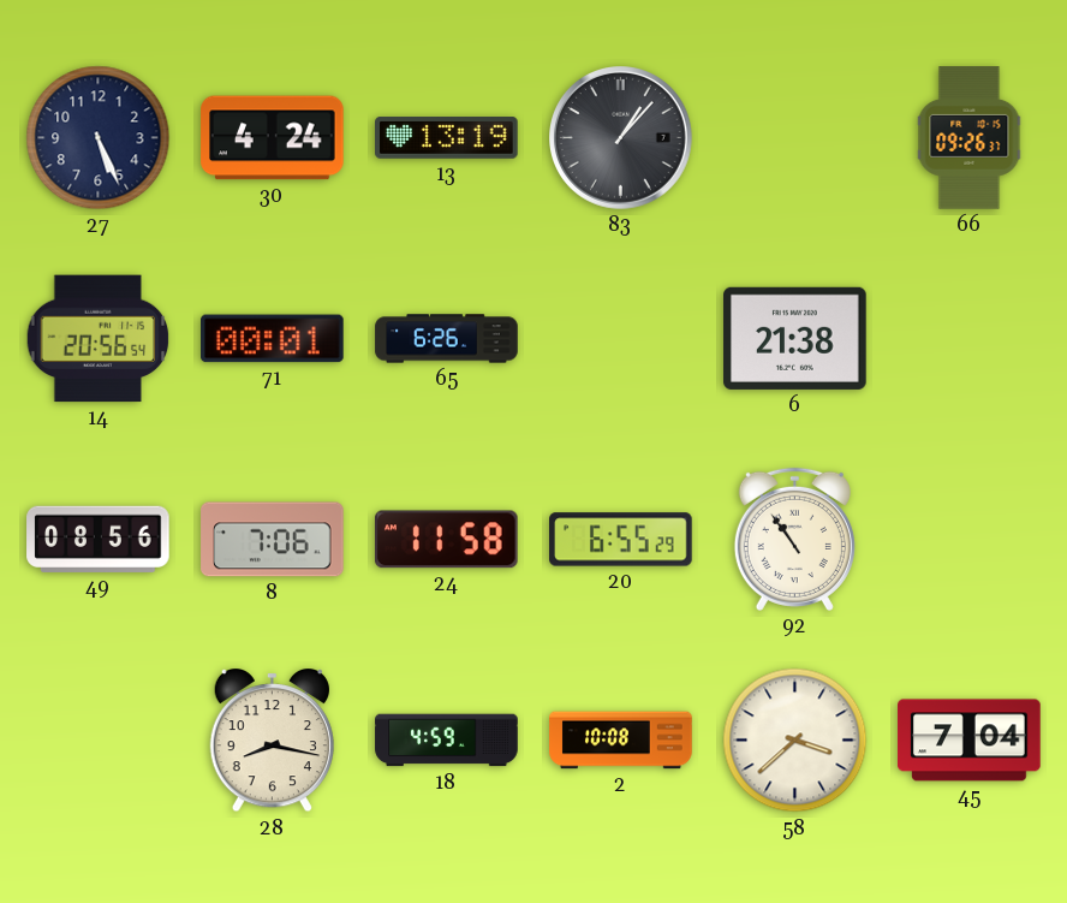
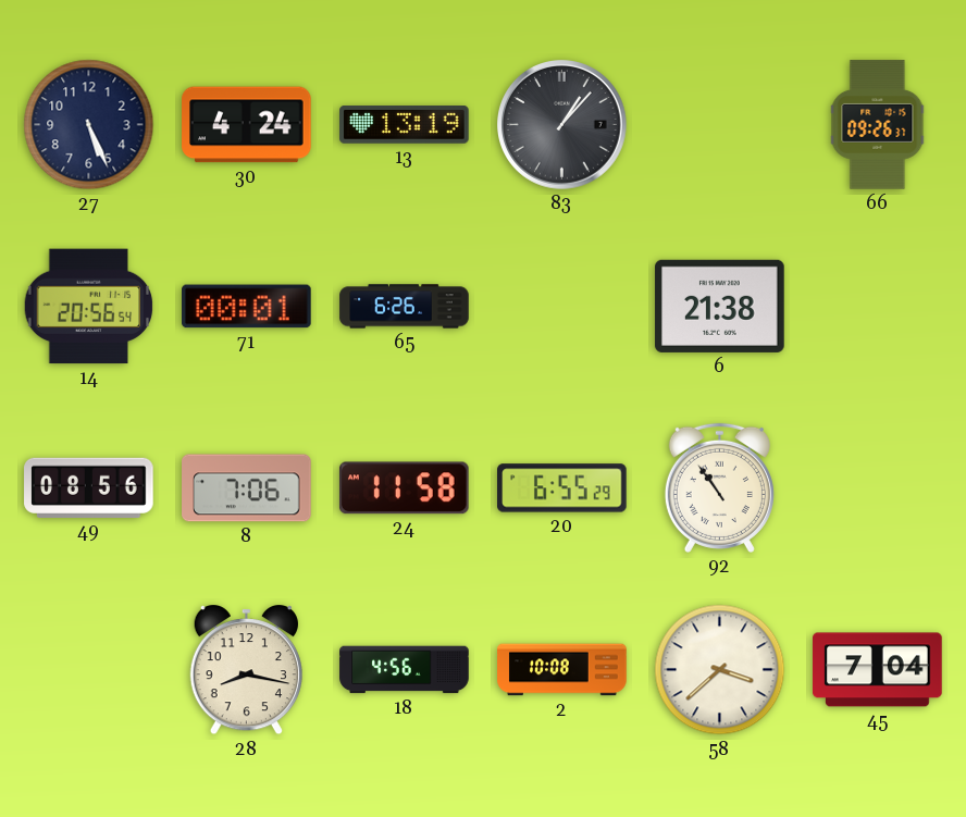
18: 4:59 -> 4:56 (405, 670)
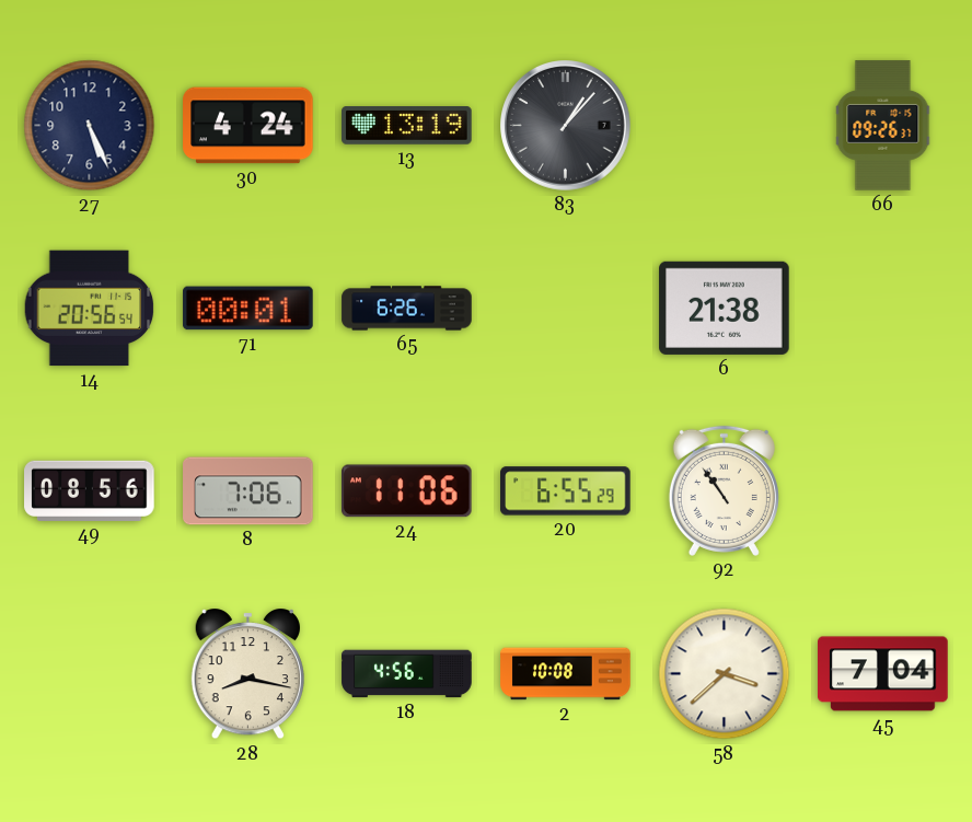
24: 11:58 -> 11:06 (406, 491)
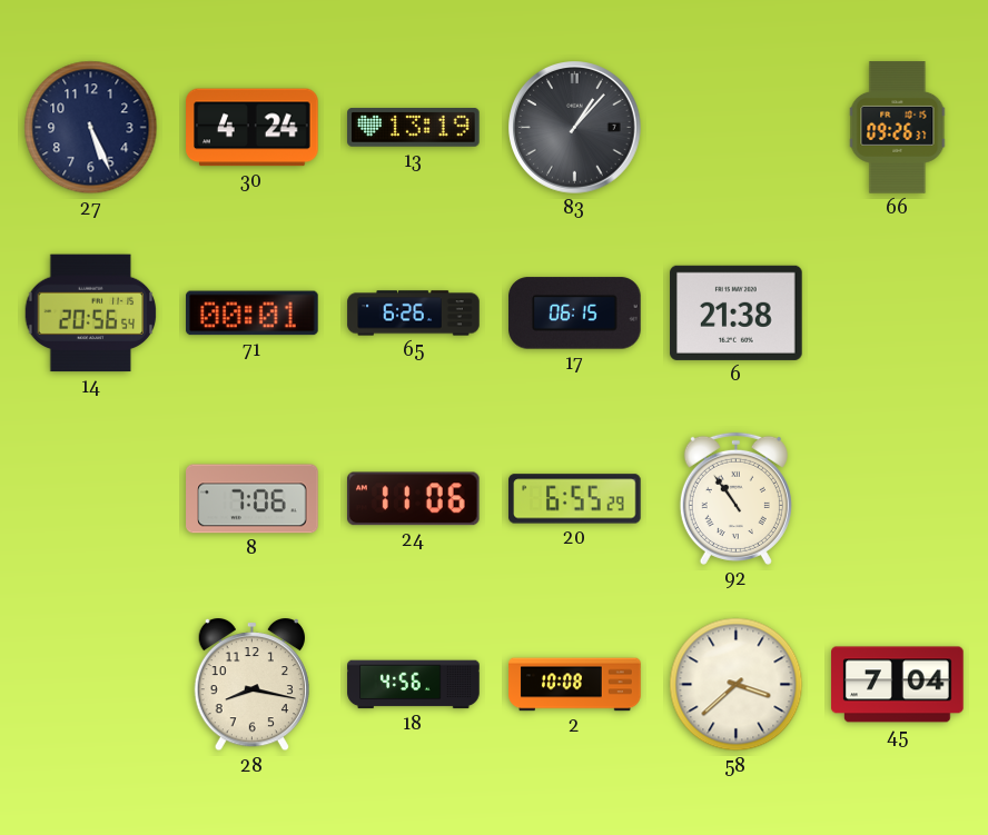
17: none -> 06:15 (575, 314)
49: 08:56 -> none (90, 490)
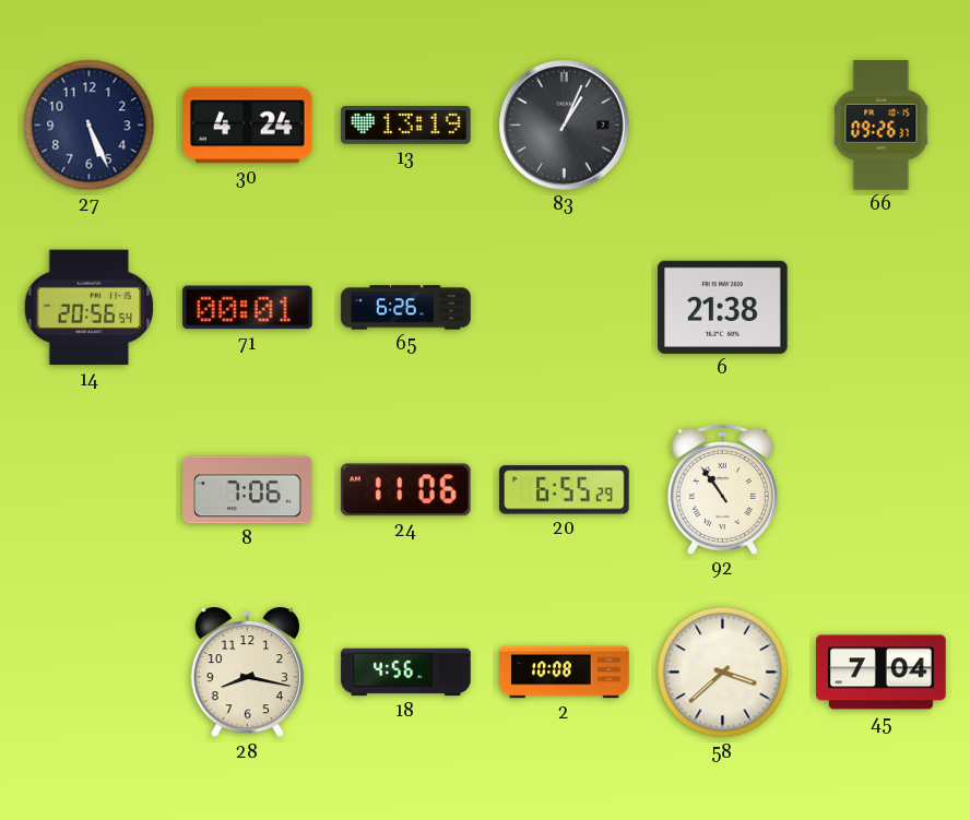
83: 1:07 -> 1:04 (565, 126)
17: 06:15 -> none (575, 314)
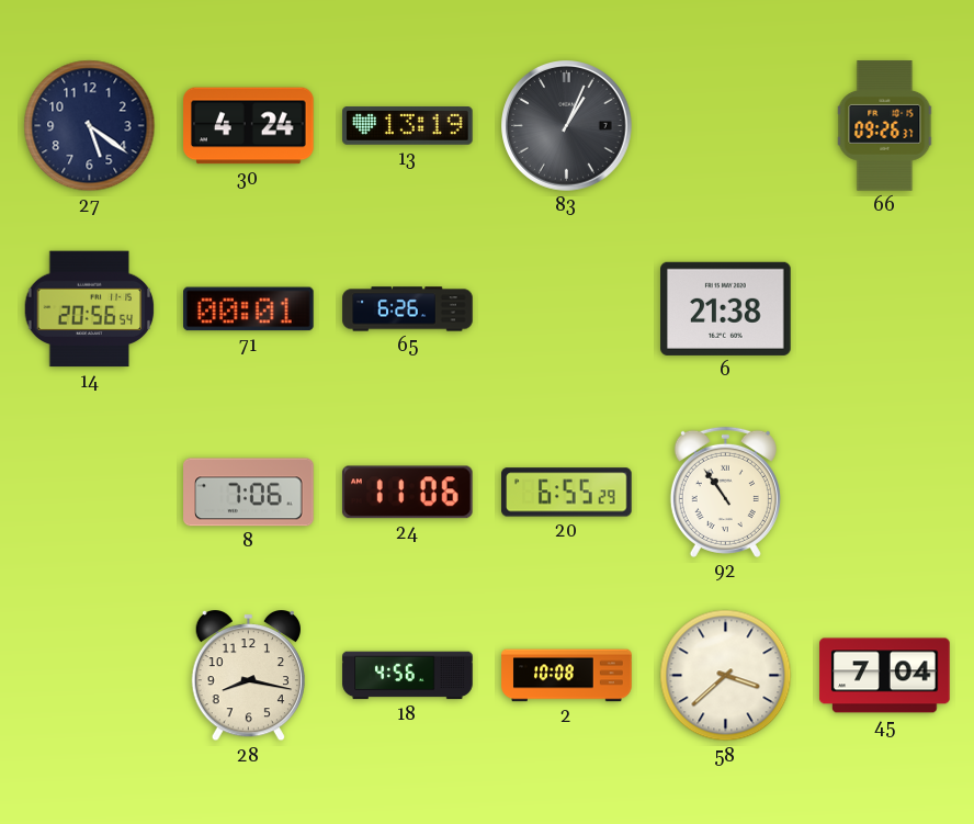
27: 5:26 -> 5:21 (90, 126)
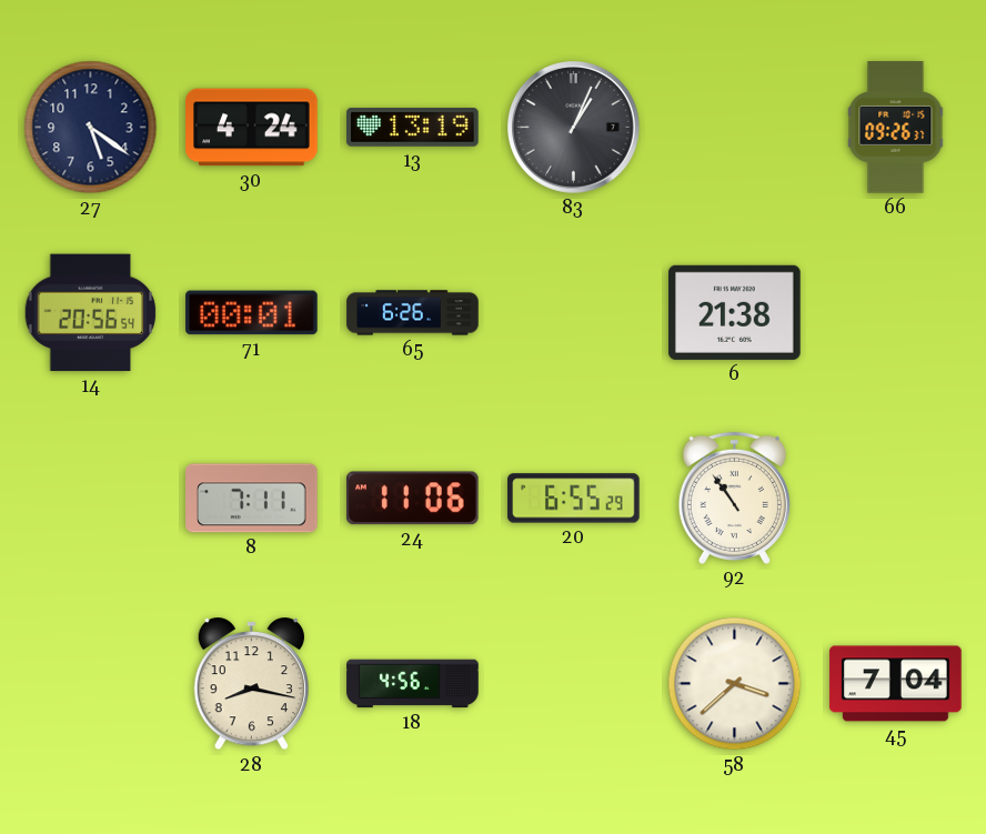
8: 7:06 -> 7:11 (252, 499)
2: 10:08 -> none (567, 676)
